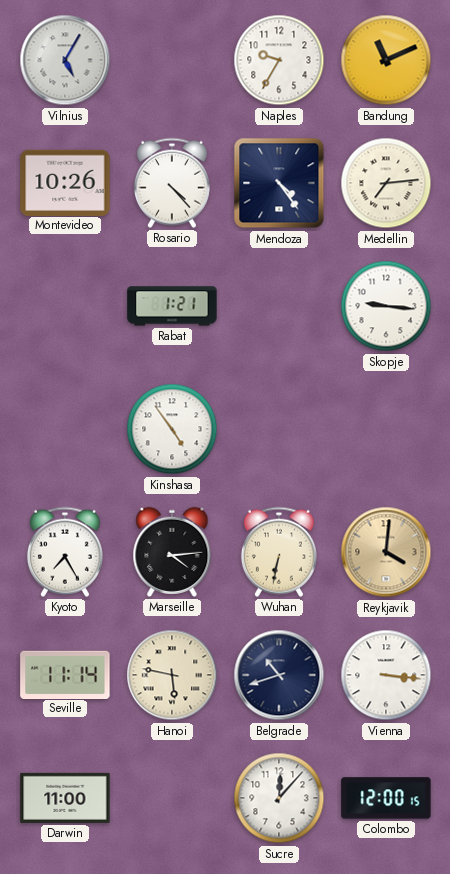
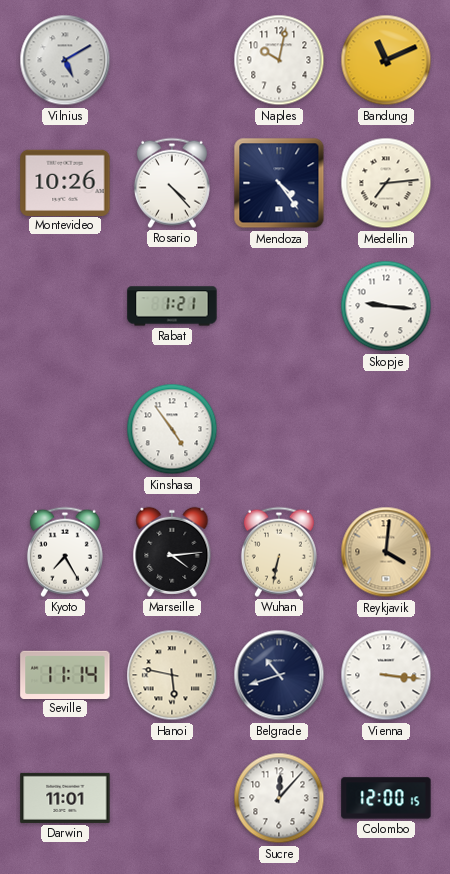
Vilnius: 5:05 -> 5:10 (65, 60)
Naples: 9:35 -> 10:02 (279, 60)
Darwin: 11:00 -> 11:01 (65, 798)
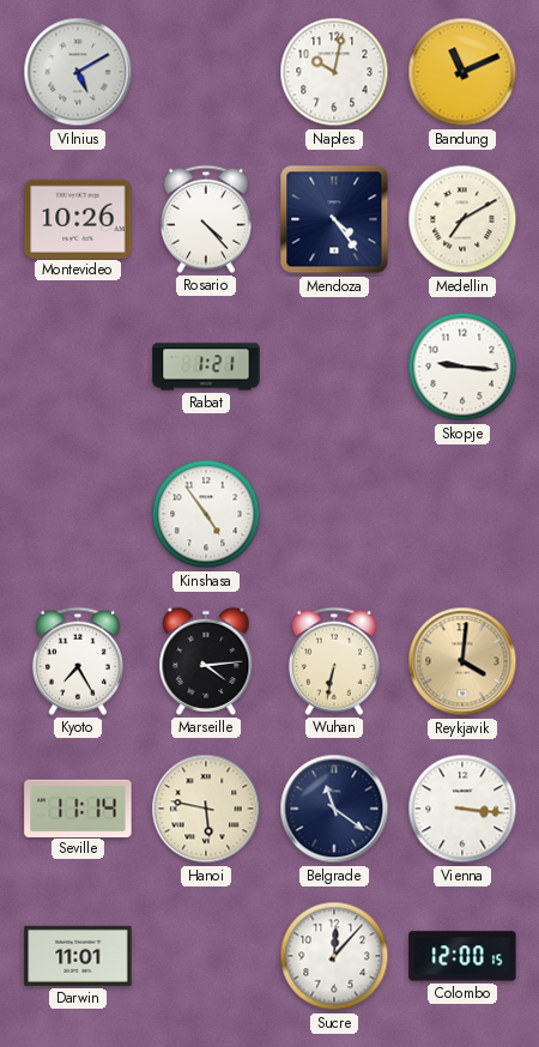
Medellin: 7:14 -> 7:10 (462, 219)
Belgrade: 10:42 -> 11:21 (334, 809)
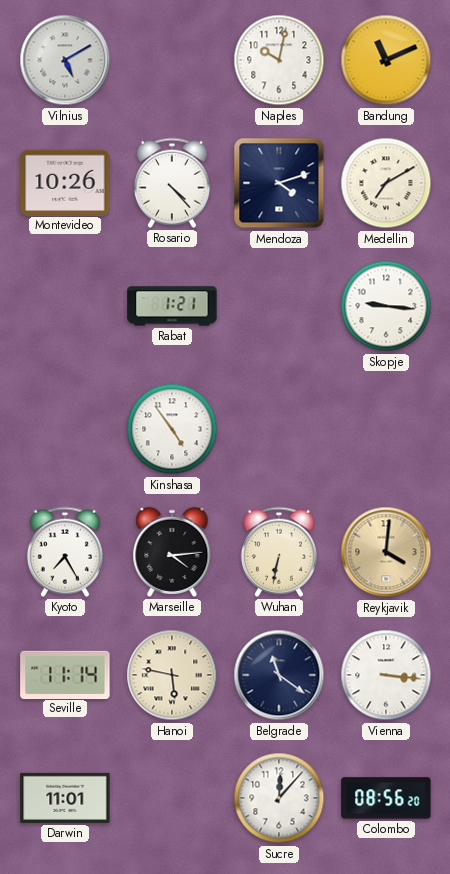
Mendoza: 4:24 -> 4:12 (279, 183)
Colombo: 12:00 -> 08:56 (386, 798)
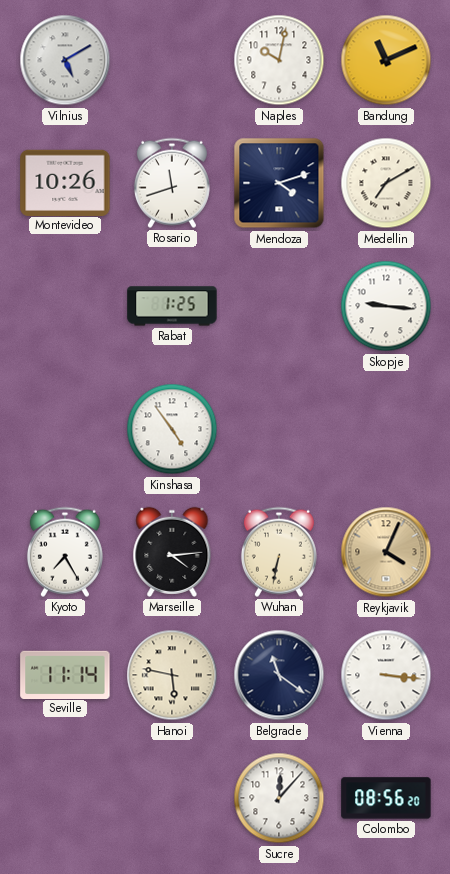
Rosario: 4:23 -> 11:42 (172, 183)
Rabat: 1:21 -> 1:25 (172, 306)
Reykjavik: 4:01 -> 4:04 (386, 552)
Darwin: 11:01 -> none (65, 798)
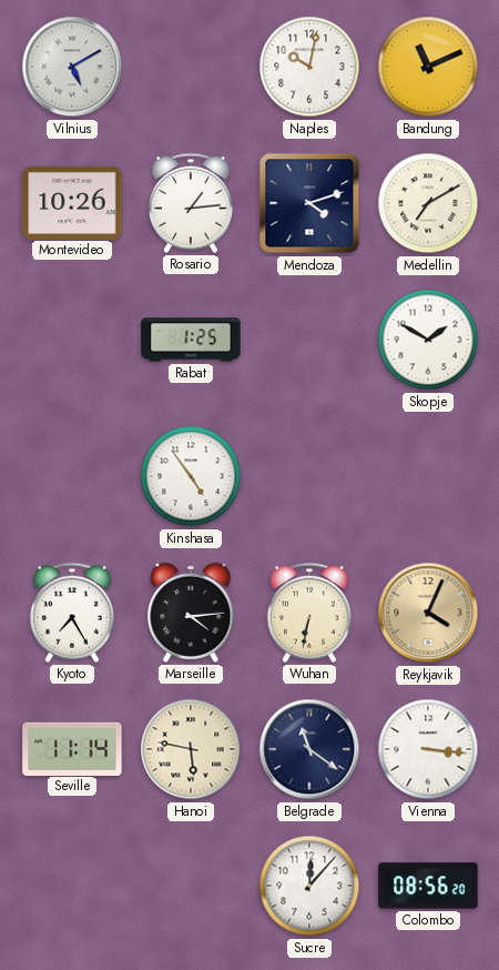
Rosario: 11:42 -> 1:14 (191, 203)
Skopje: 9:16 -> 1:50 (428, 340)
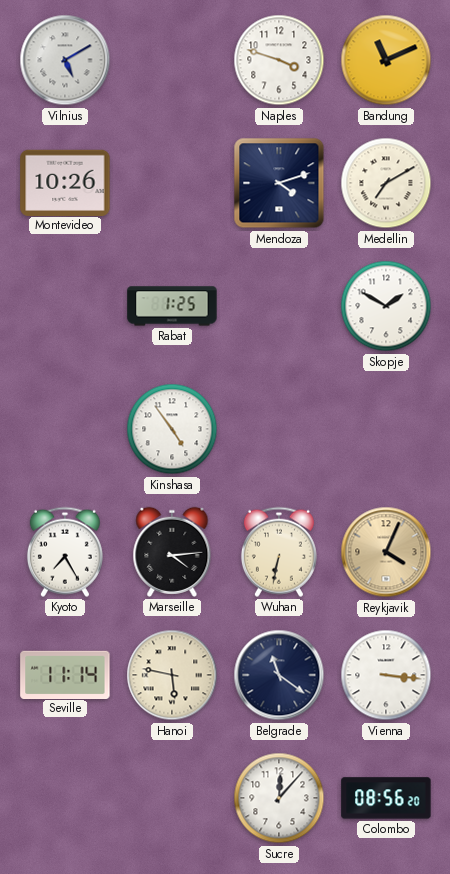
Naples: 10:02 -> 3:48 (279, 60)
Rosario: 1:14 -> none (191, 203)
